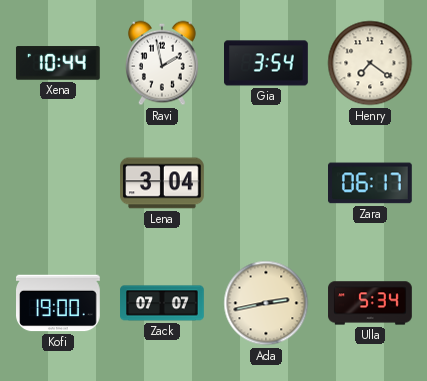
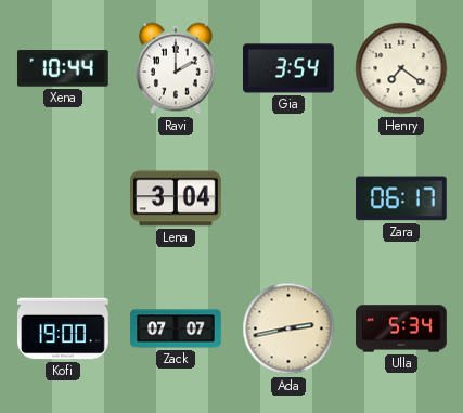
Ravi: 1:58 -> 2:00 (177, 68)
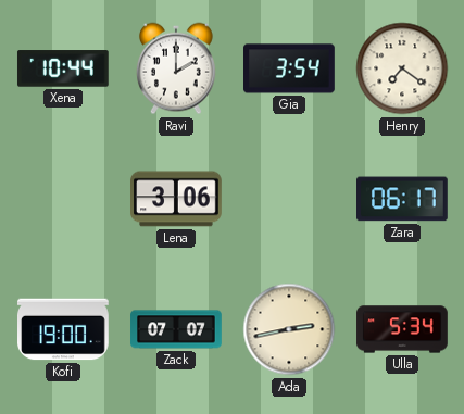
Lena: 3:04 -> 3:06 (177, 199)
